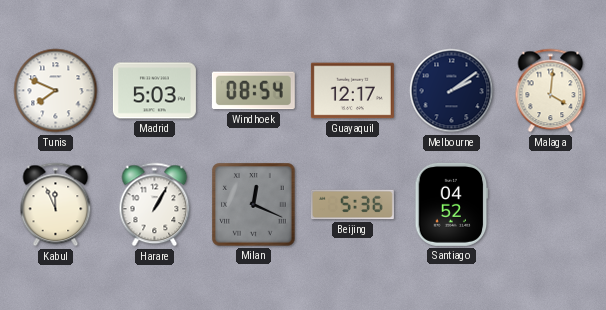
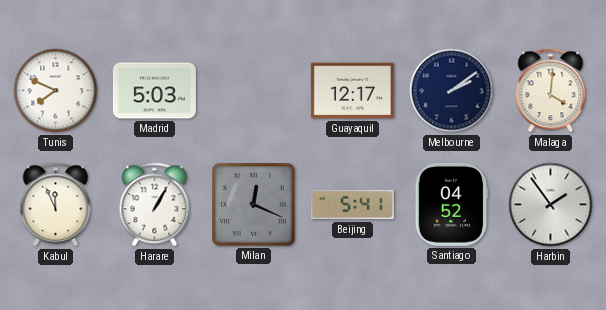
Windhoek: 08:54 -> none (253, 91)
Beijing: 5:36 -> 5:41 (352, 205)
Harbin: none -> 1:54 (551, 205)
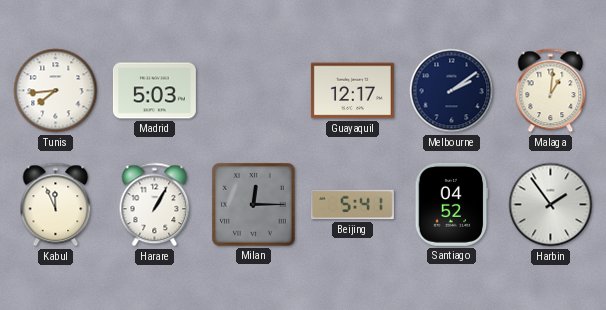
Tunis: 7:49 -> 7:44 (56, 91)
Malaga: 4:01 -> 1:01 (551, 91)
Milan: 12:19 -> 12:15 (254, 205)
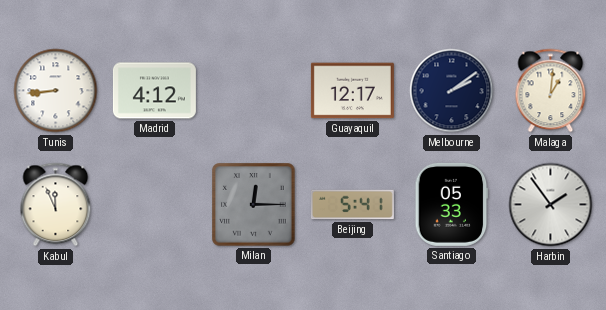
Tunis: 7:44 -> 8:44 (56, 91)
Madrid: 5:03 -> 4:12 (154, 91)
Harare: 1:05 -> none (155, 205)
Santiago: 04:52 -> 05:33 (452, 204)
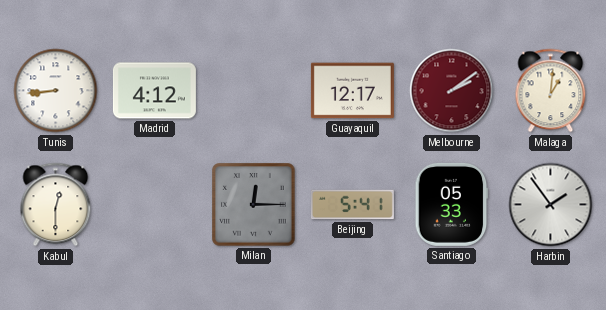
Melbourne dial: navy -> burgundy (452, 91)
Kabul: 11:56 -> 12:30 (56, 205)
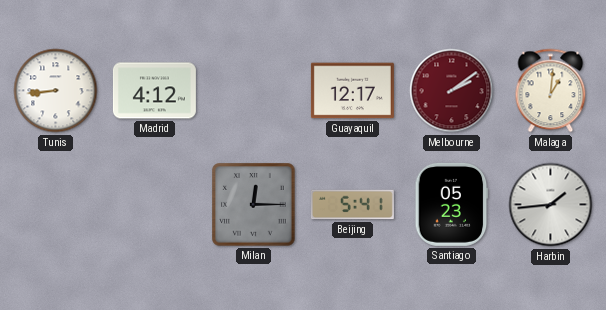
Kabul: 12:30 -> none (56, 205)
Santiago: 05:33 -> 05:23 (452, 204)
Harbin: 1:54 -> 1:44 (551, 205)
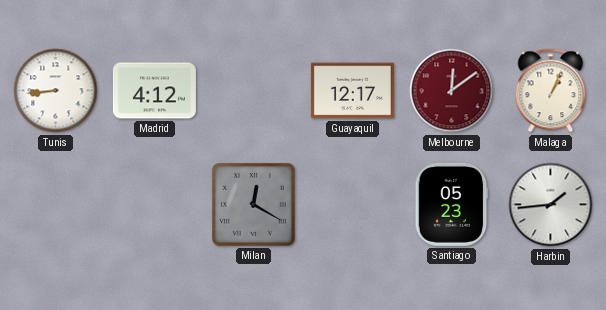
Melbourne: 2:09 -> 12:09 (452, 91)
Malaga: 1:01 -> 1:04 (551, 91)
Milan: 12:15 -> 12:20 (254, 205)
Beijing: 5:41 -> none (352, 205)
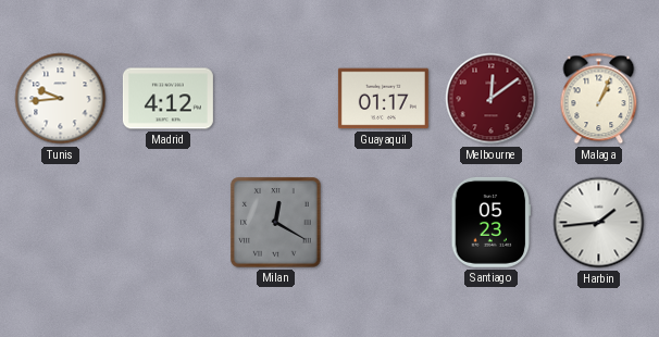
Tunis: 8:44 -> 9:44 (61, 99)
Guayaquil: 12:17 -> 01:17 (383, 99)
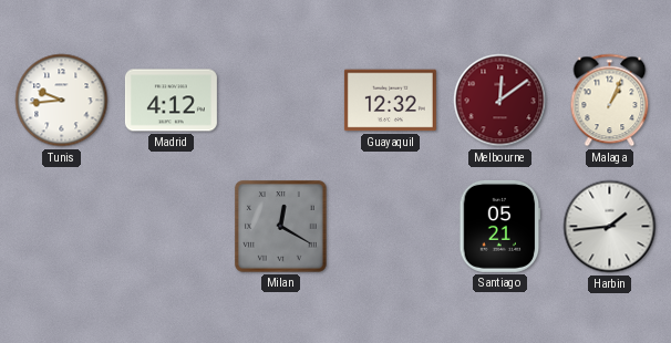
Guayaquil: 01:17 -> 12:32 (390, 101)
Santiago: 05:23 -> 05:21 (500, 226)
